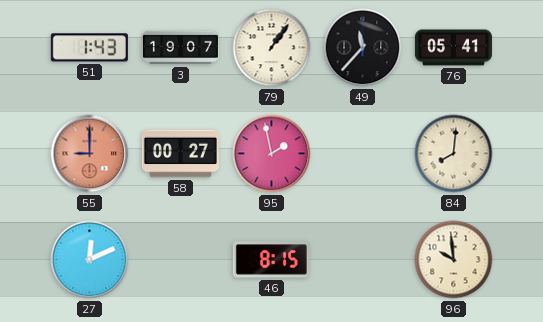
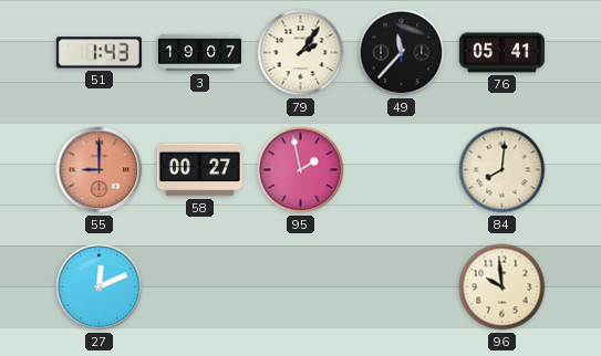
79: 1:06 -> 2:06 (301, 53)
46: 8:15 -> none (271, 260)
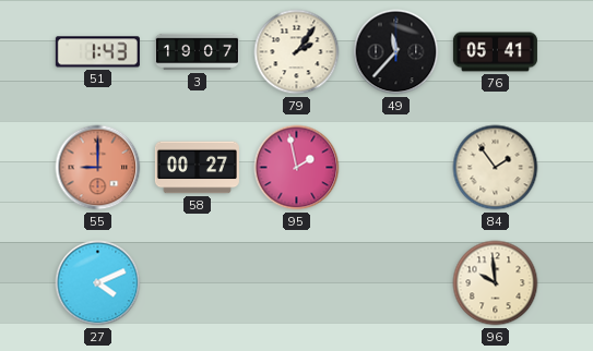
84: 8:01 -> 1:54 (496, 168)
27: 12:11 -> 4:11 (98, 283)
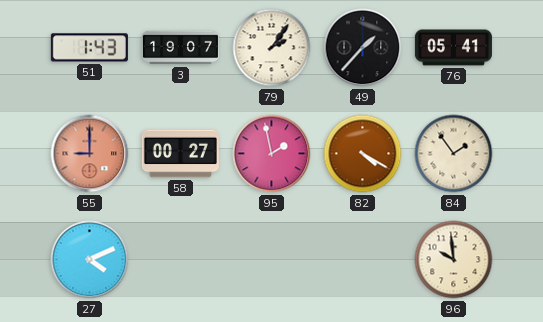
49: 11:37 -> 1:37 (363, 48)
82: none -> 4:20 (363, 154)
